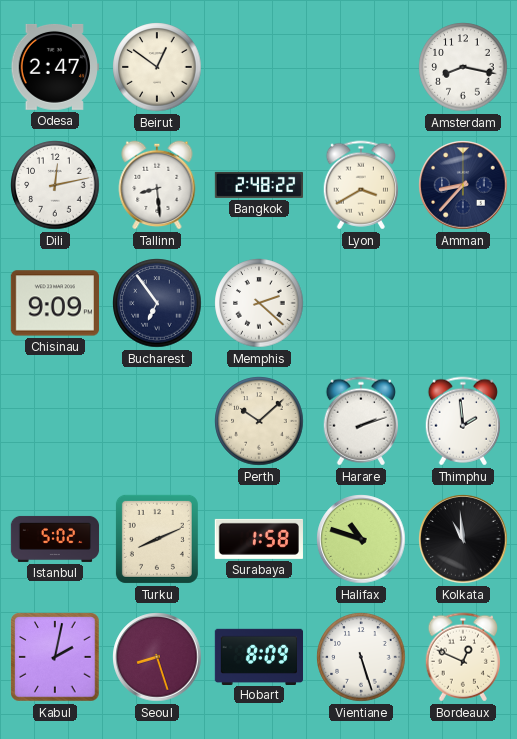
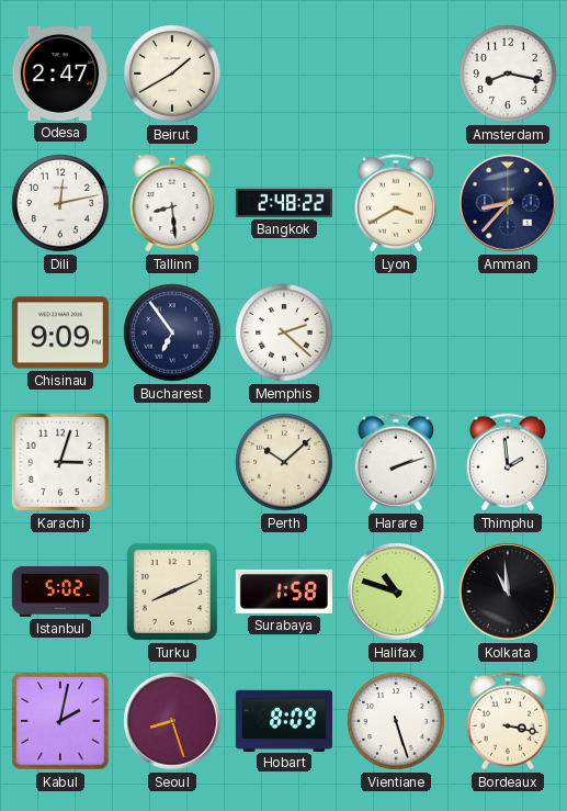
Beirut: 12:51 -> 1:40 (172, 74)
Karachi: none -> 3:03 (60, 462)
Bordeaux: 12:49 -> 3:17 (507, 721)
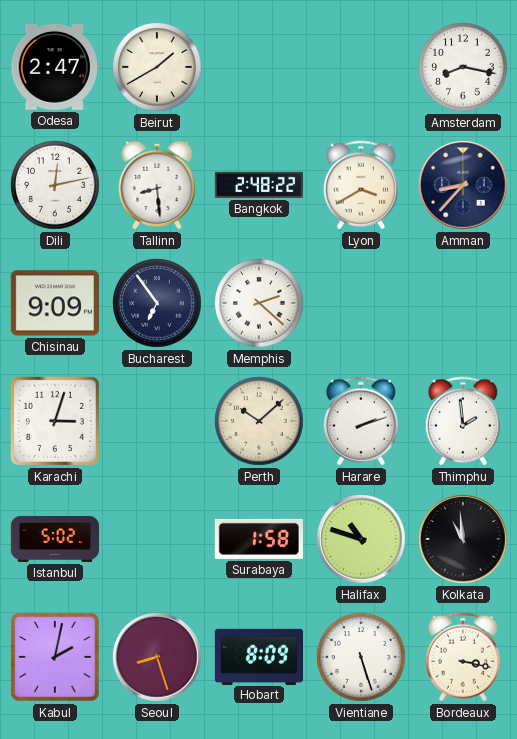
Turku: 8:11 -> none (172, 592)
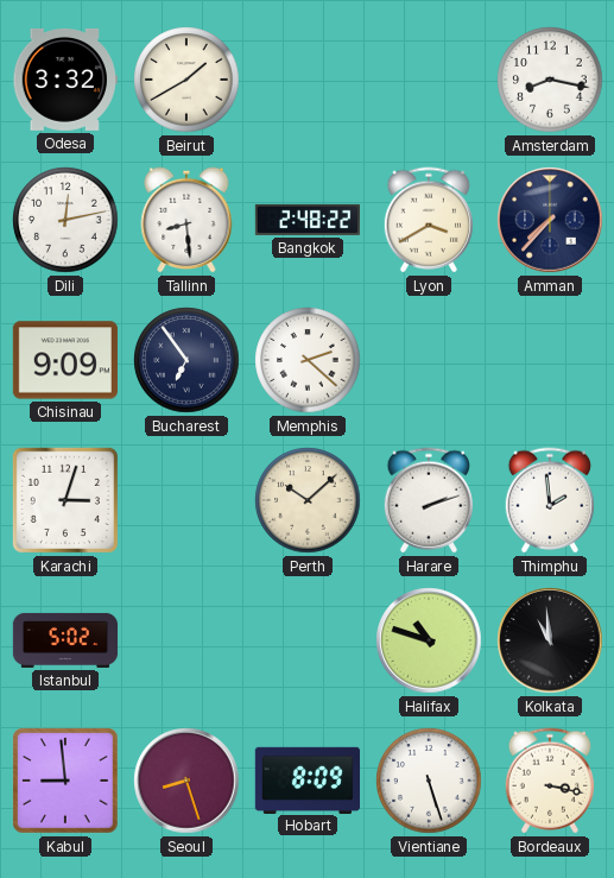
Odesa: 2:47 -> 3:32 (65, 80)
Amman: 8:37 -> 7:37 (550, 220)
Surabaya: 1:58 -> none (259, 539)
Kabul: 2:02 -> 8:59 (65, 781)
